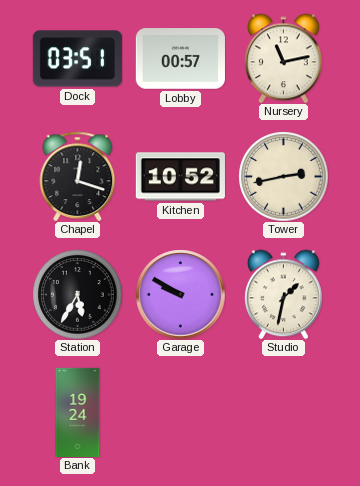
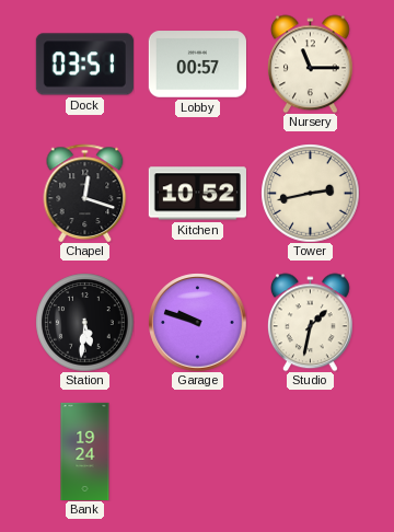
Nursery: 11:13 -> 11:15 (310, 63)
Station: 5:35 -> 5:31 (84, 322)
Garage: 9:50 -> 9:48 (197, 322)
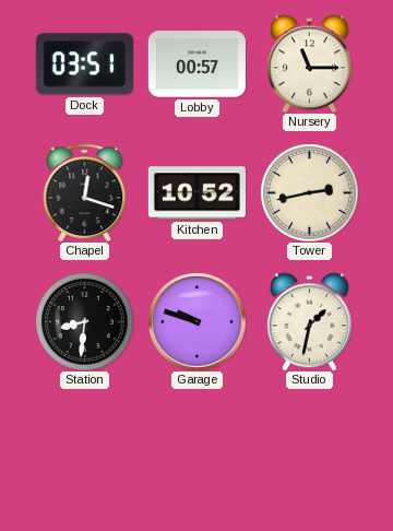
Station: 5:31 -> 8:31 (84, 321)
Bank: 19:24 -> none (85, 451)
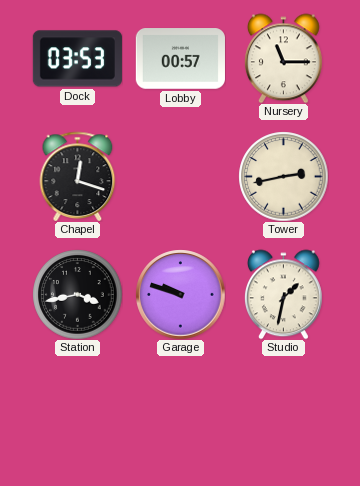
Dock: 03:51 -> 03:53 (77, 59)
Kitchen: 10:52 -> none (196, 193)
Station: 8:31 -> 3:43 (77, 294)
